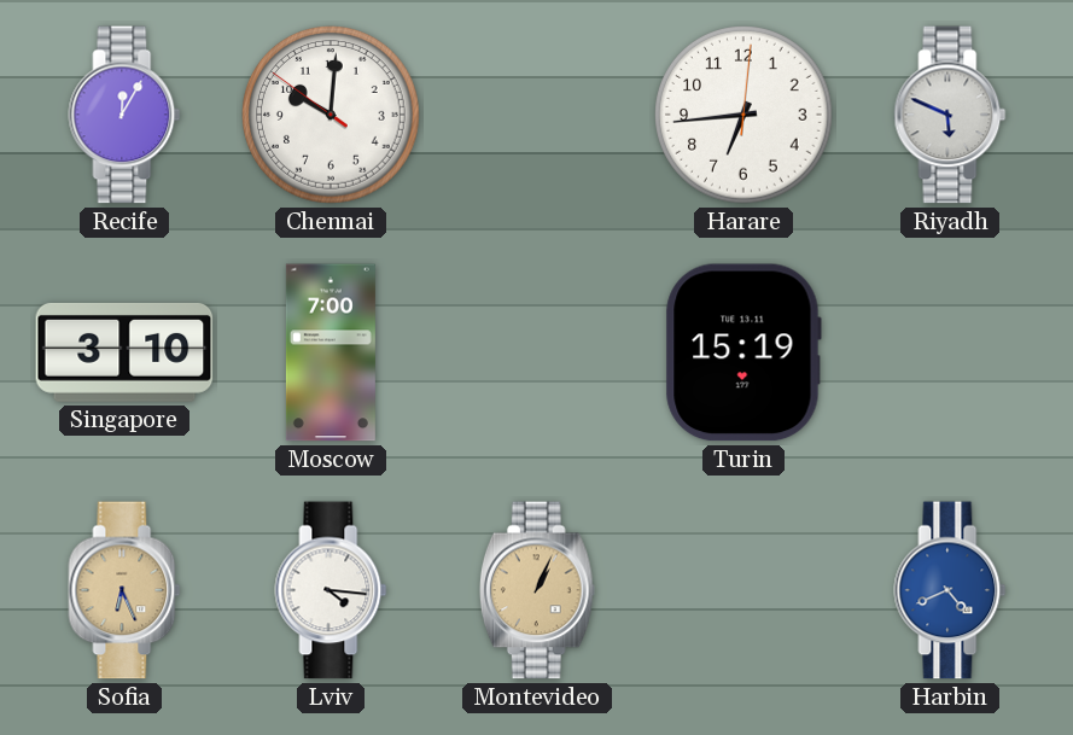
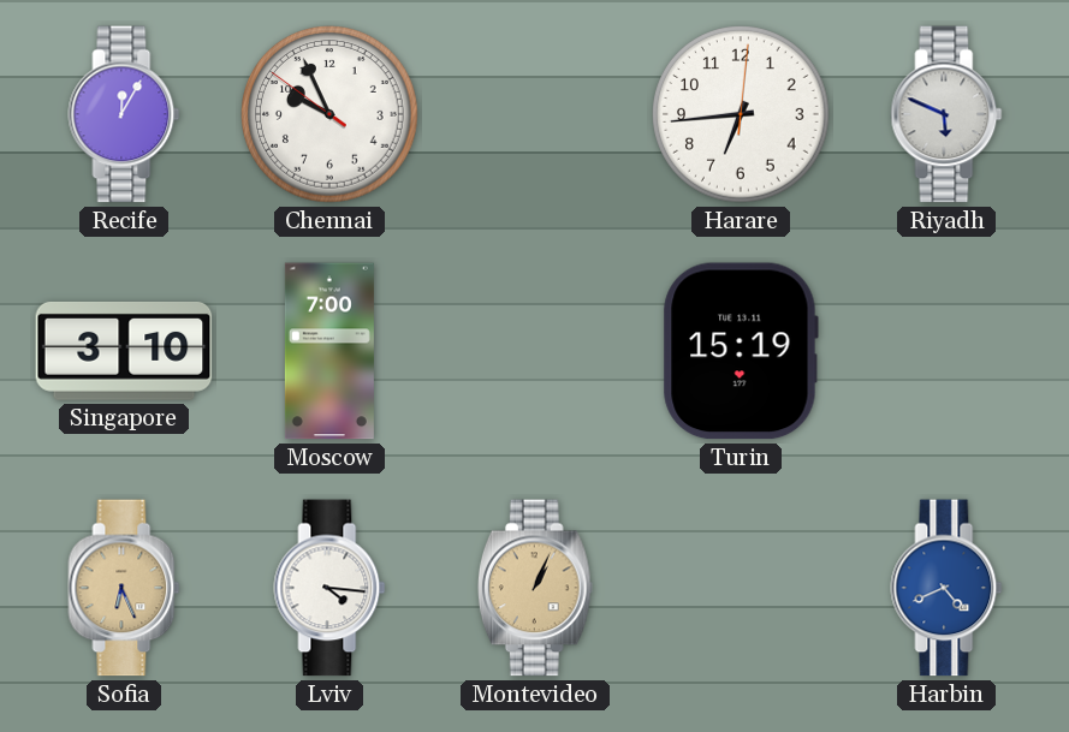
Chennai: 10:00 -> 9:55 (329, 114)
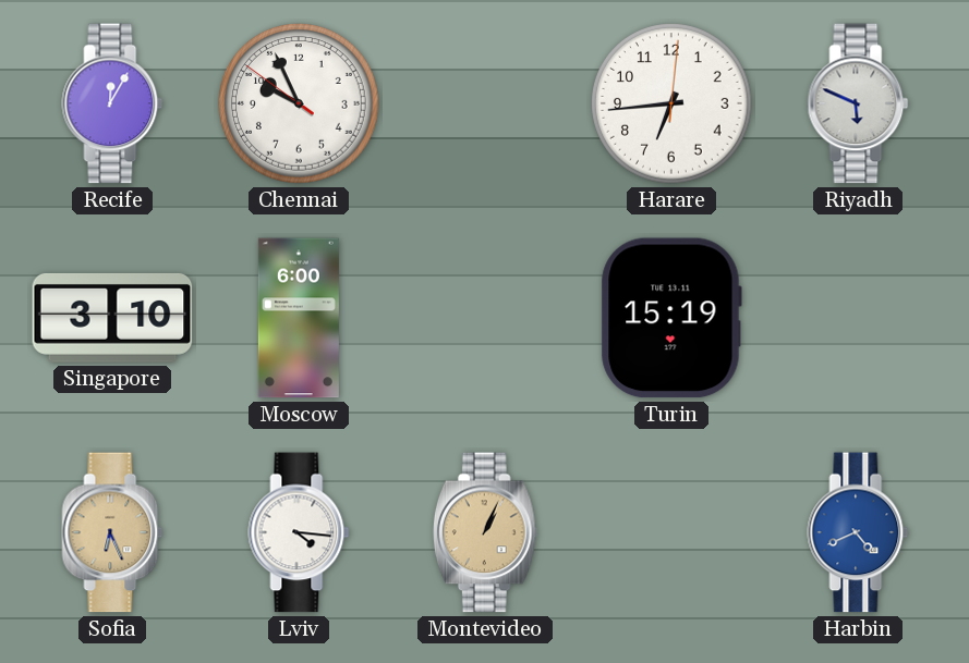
Moscow: 7:00 -> 6:00 (299, 318)
